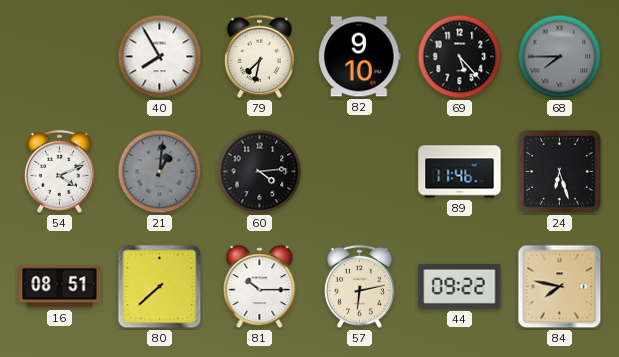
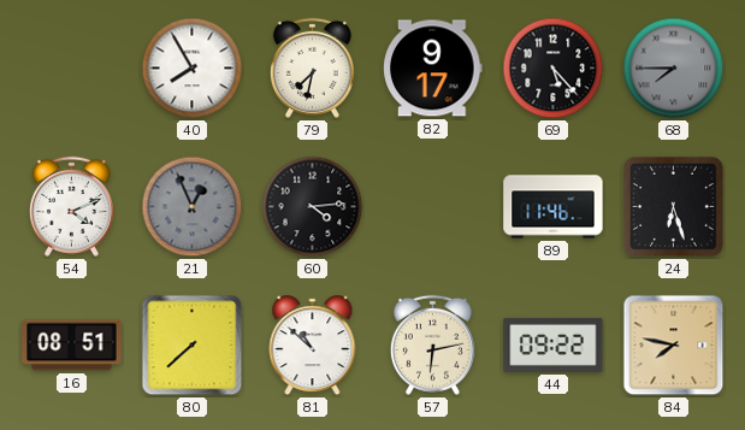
82: 9:10 -> 9:17 (433, 69)
21: 1:01 -> 12:56 (193, 207)
81: 10:15 -> 10:52 (313, 346)
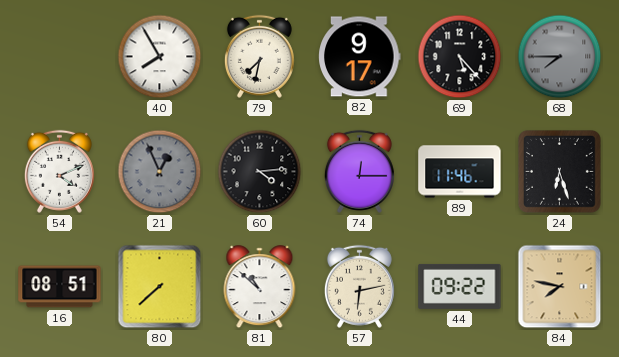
74: none -> 12:15 (359, 171)
